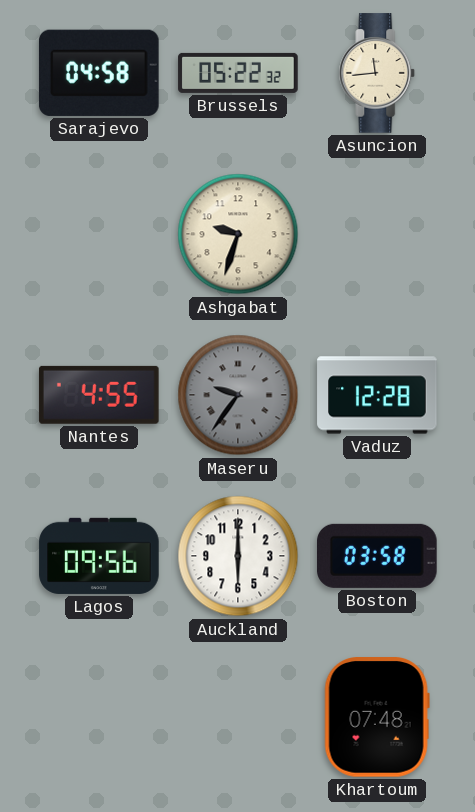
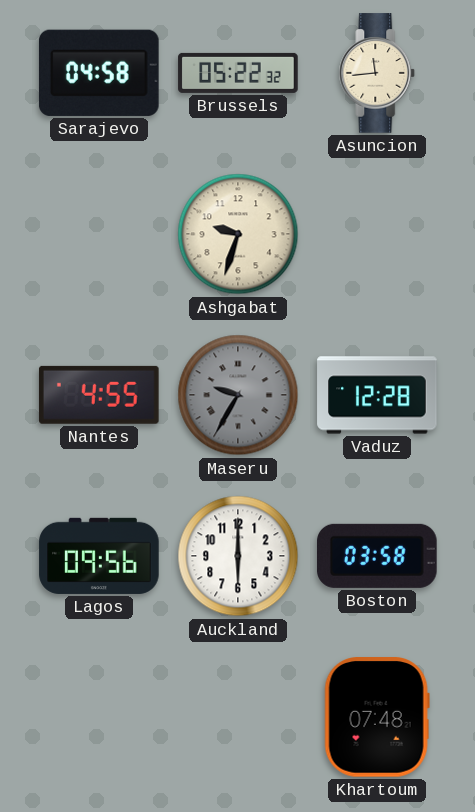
Maseru: 9:36 -> 9:35 (238, 395)
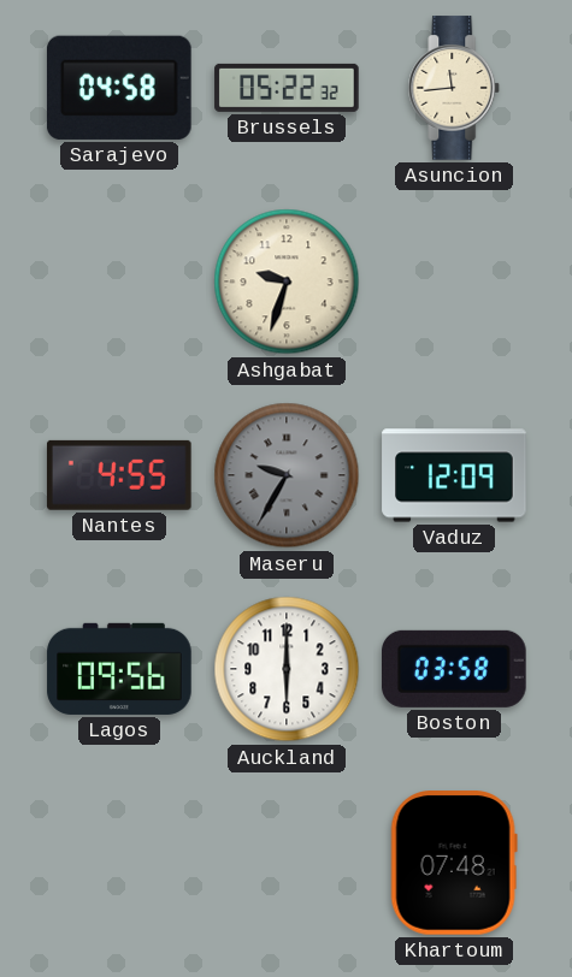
Vaduz: 12:28 -> 12:09 (454, 475)
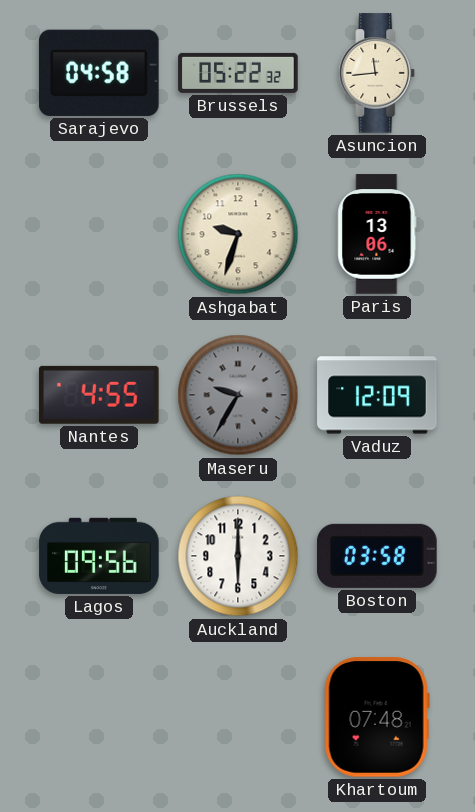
Paris: none -> 13:06 (377, 234)
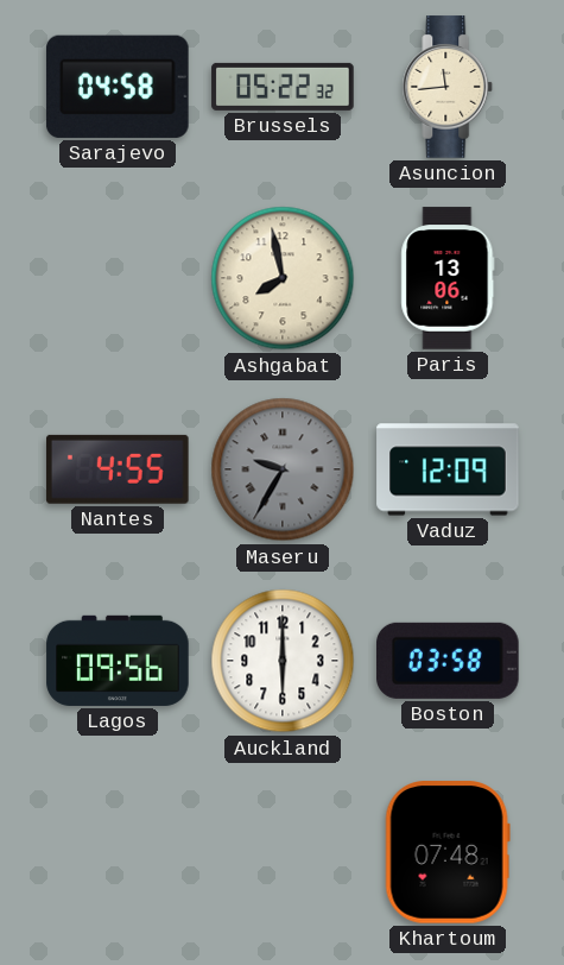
Ashgabat: 9:33 -> 7:58 (283, 278)
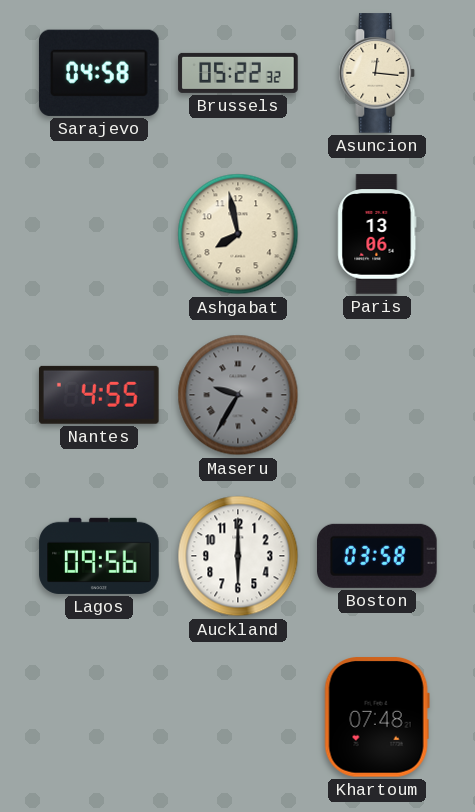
Asuncion: 11:44 -> 12:16 (377, 73)
Vaduz: 12:09 -> none (448, 469)
